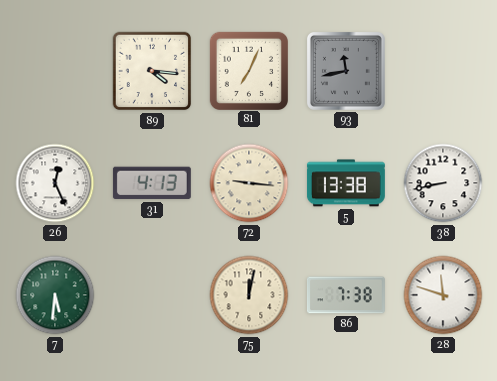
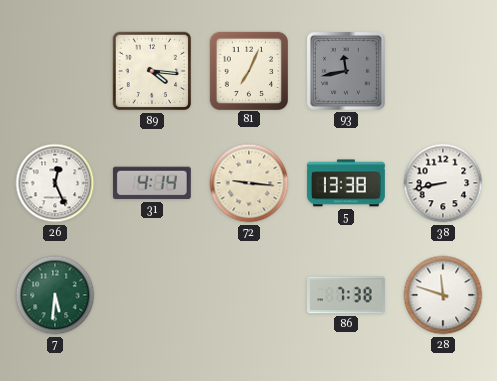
31: 4:13 -> 4:14 (152, 183)
75: 12:02 -> none (249, 295)
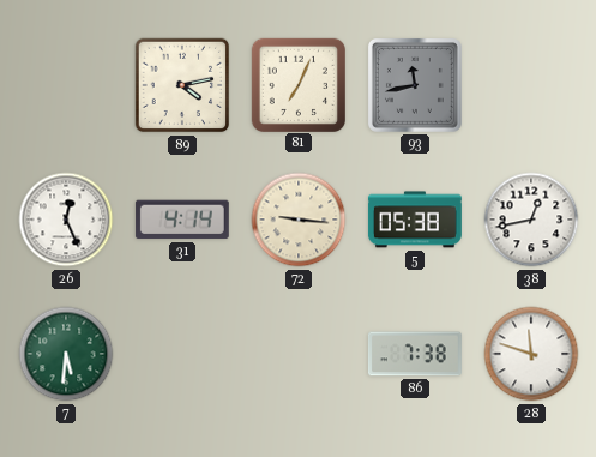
89: 4:16 -> 4:13 (182, 85)
5: 13:38 -> 05:38 (415, 220)
38: 8:43 -> 12:43 (531, 220)
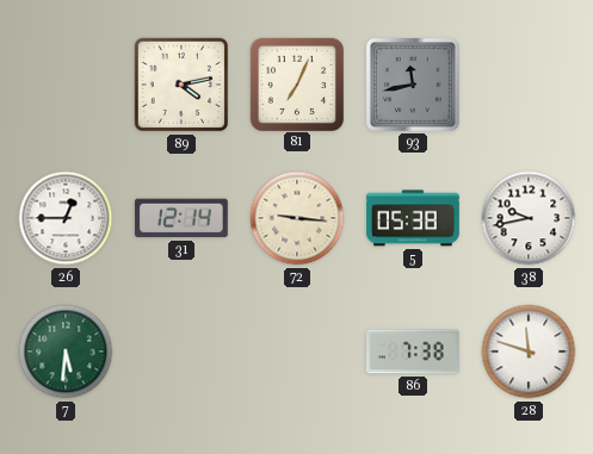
26: 12:26 -> 12:45 (66, 218)
31: 4:14 -> 12:14 (181, 218)
38: 12:43 -> 9:43 (529, 218)
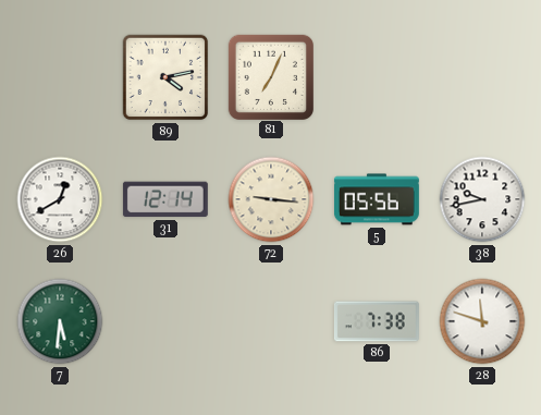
93: 11:43 -> none (413, 85)
26: 12:45 -> 12:40 (60, 199)
5: 05:38 -> 05:56 (377, 199)
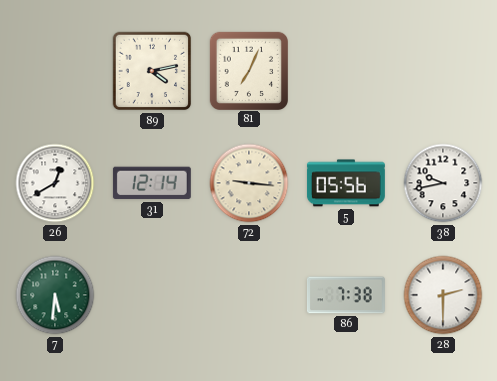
28: 11:48 -> 2:30 (443, 295)
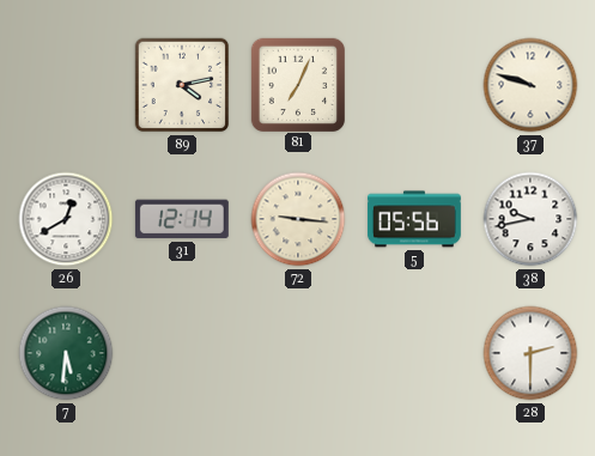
37: none -> 9:48 (530, 85)
86: 7:38 -> none (346, 295)
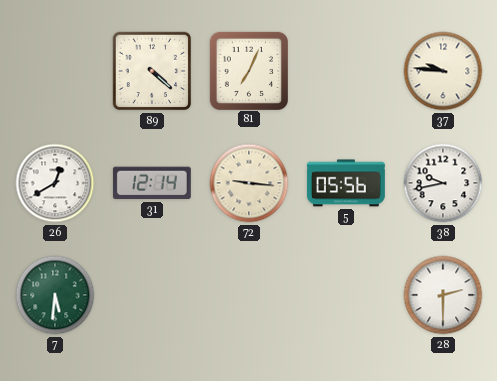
89: 4:13 -> 4:22 (152, 71)
37: 9:48 -> 9:46 (443, 71)
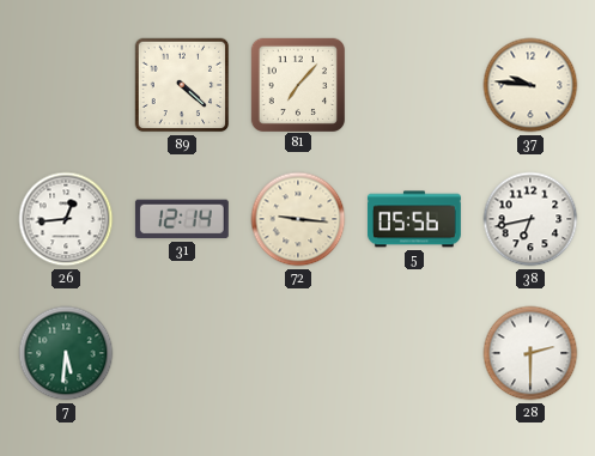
81: 7:04 -> 7:07 (297, 84)
26: 12:40 -> 12:44 (66, 219)
38: 9:43 -> 6:43 (530, 219)
